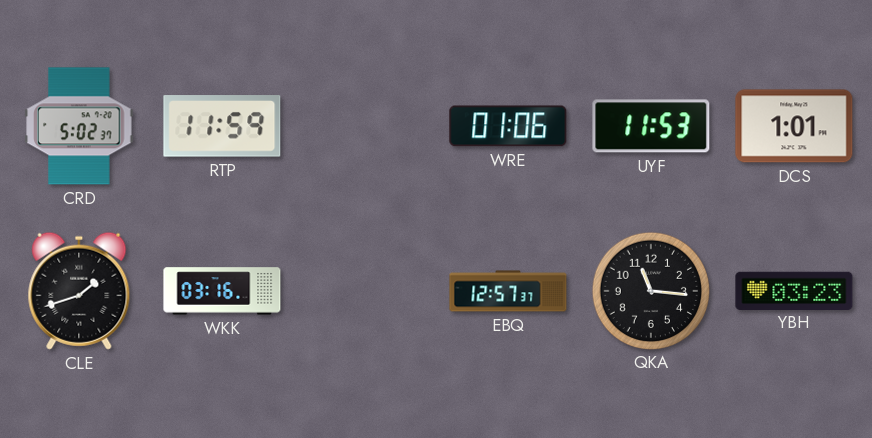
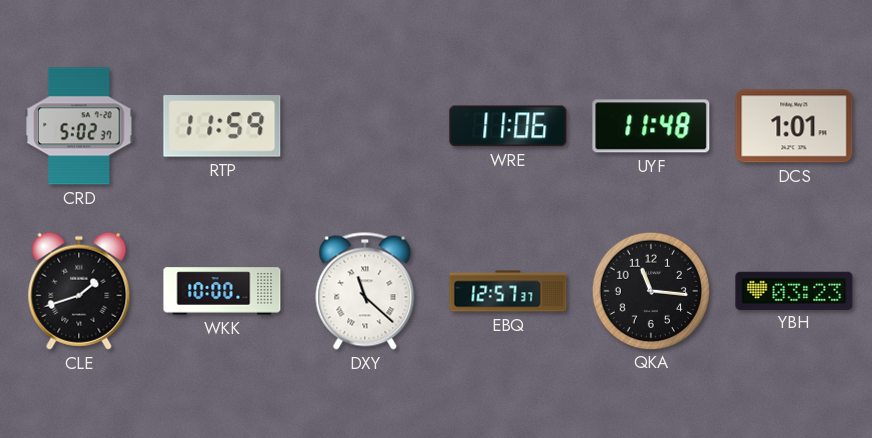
WRE: 01:06 -> 11:06 (508, 126)
UYF: 11:53 -> 11:48 (651, 126)
WKK: 03:16 -> 10:00 (222, 291)
DXY: none -> 11:22 (365, 291)
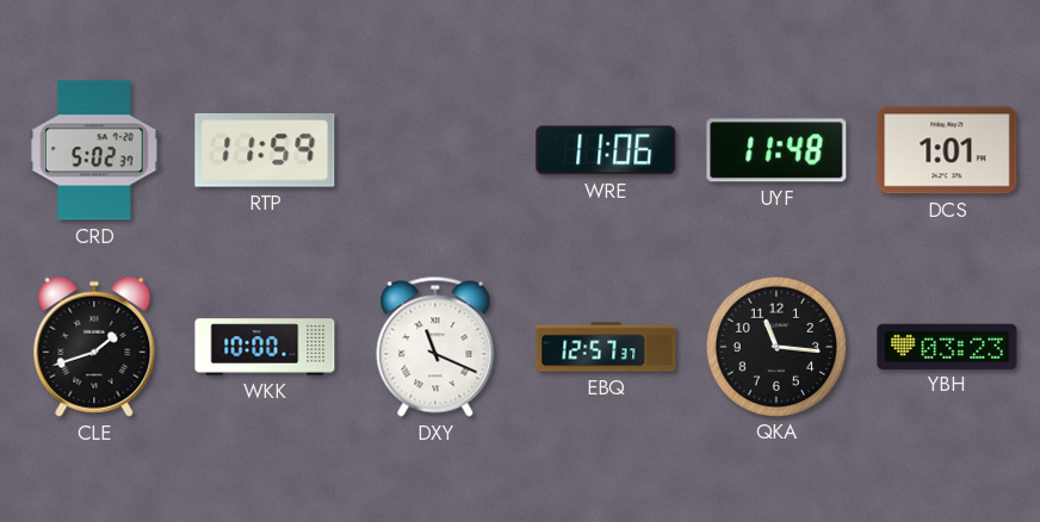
DXY: 11:22 -> 11:19 (435, 347)
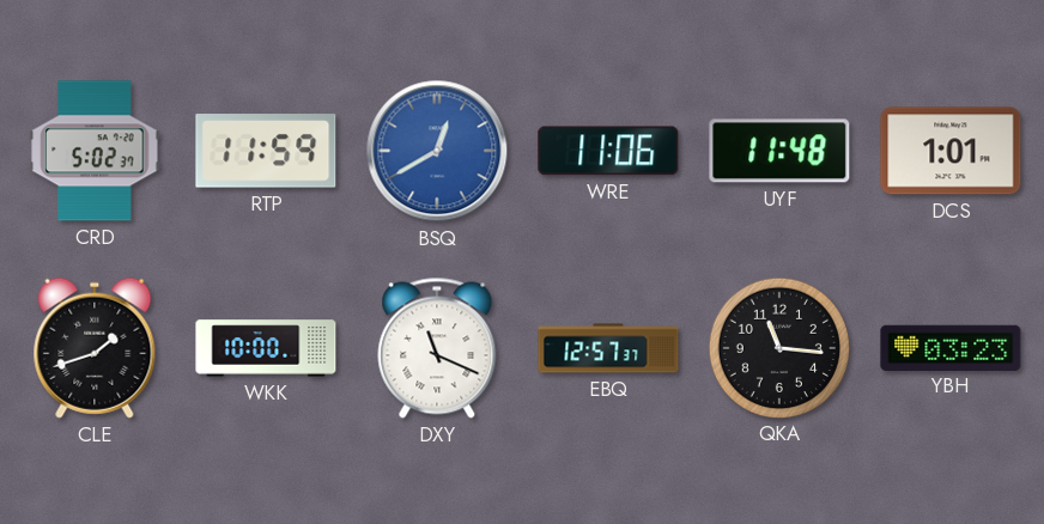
BSQ: none -> 12:40 (437, 151)
